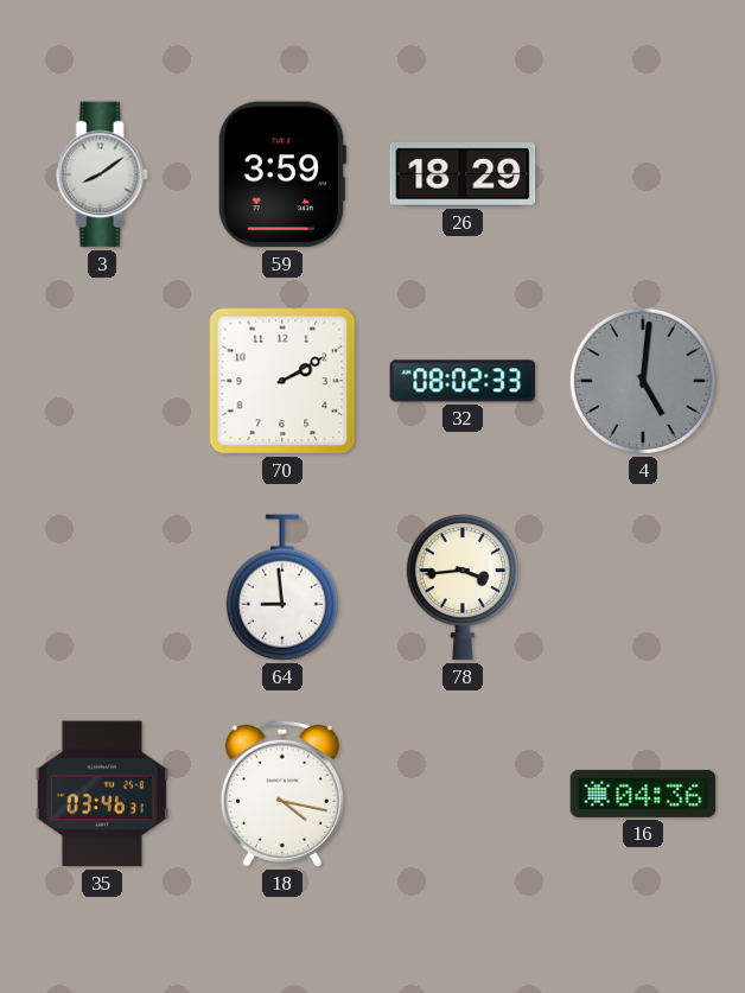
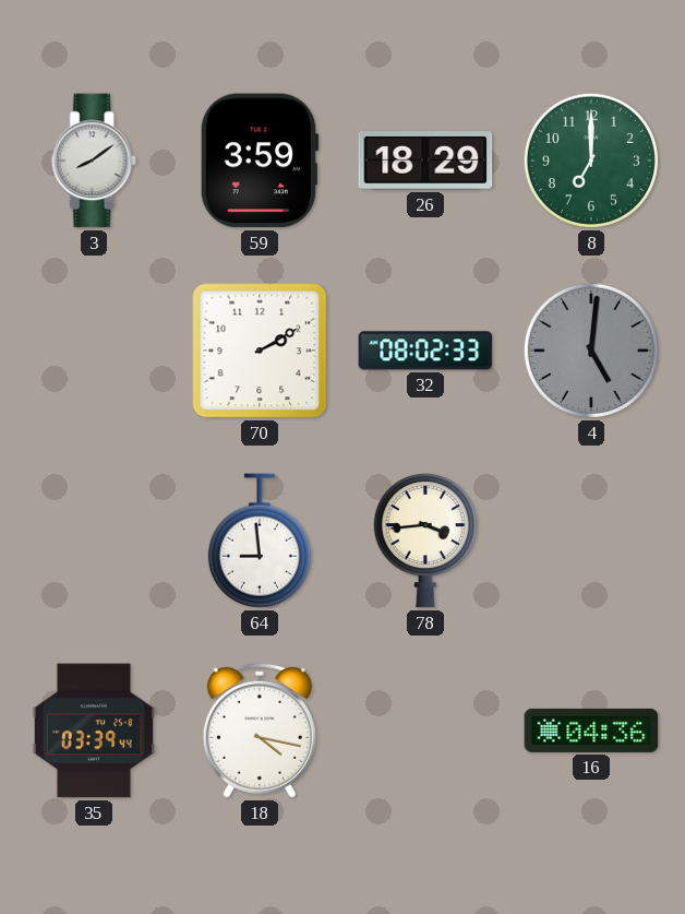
8: none -> 7:00 (591, 161)
35: 03:46 -> 03:39 (94, 731)
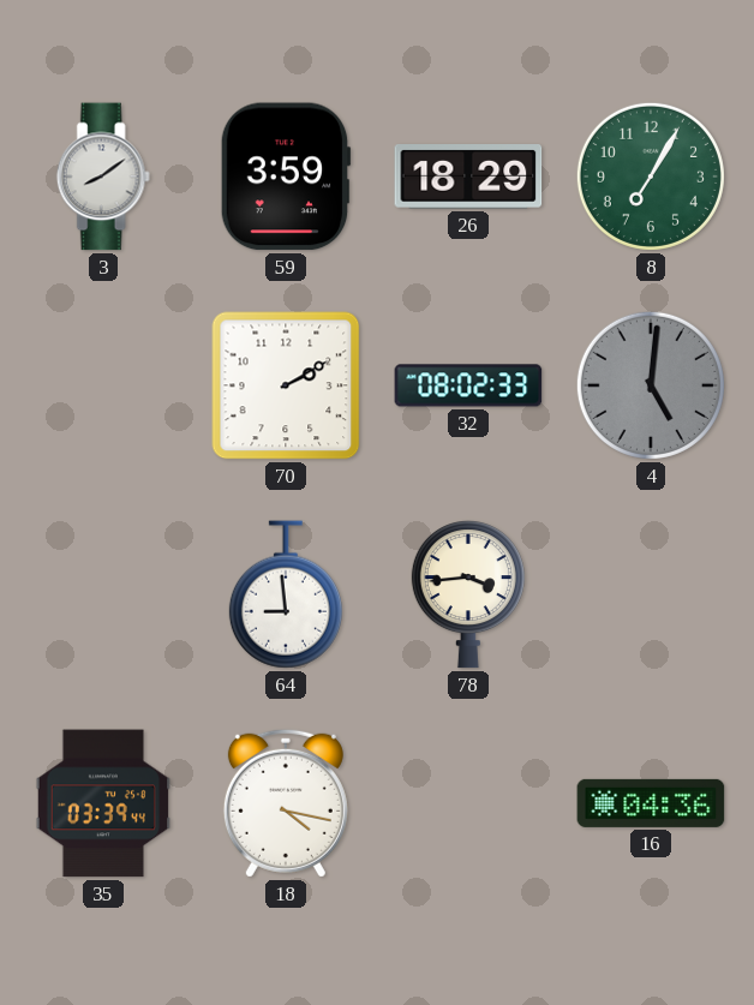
8: 7:00 -> 7:05 (651, 177)
